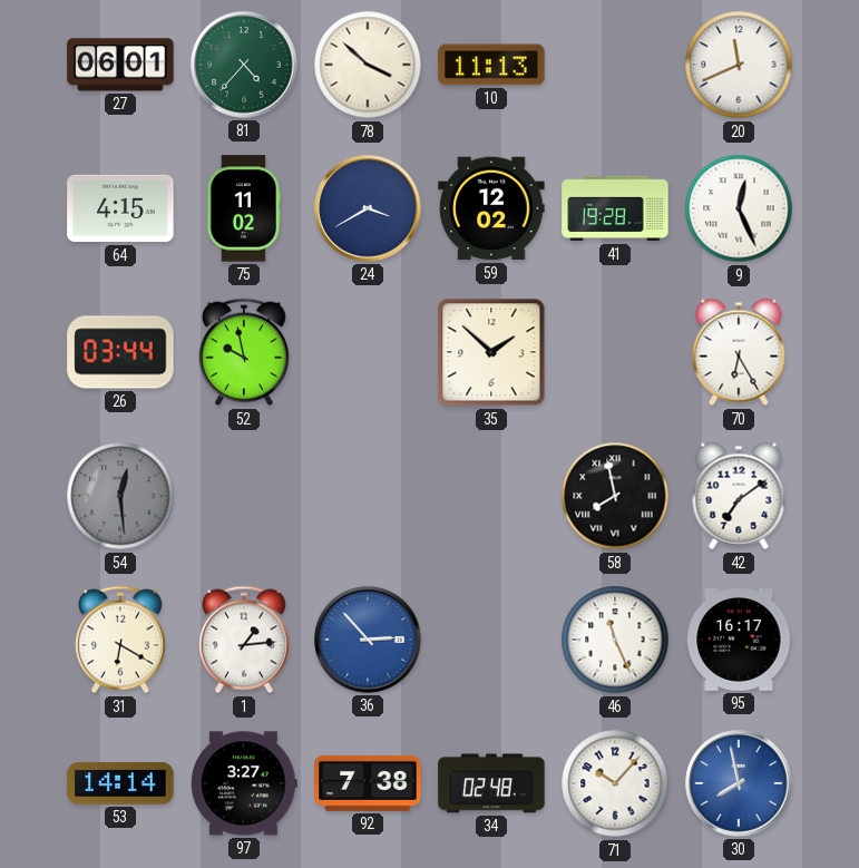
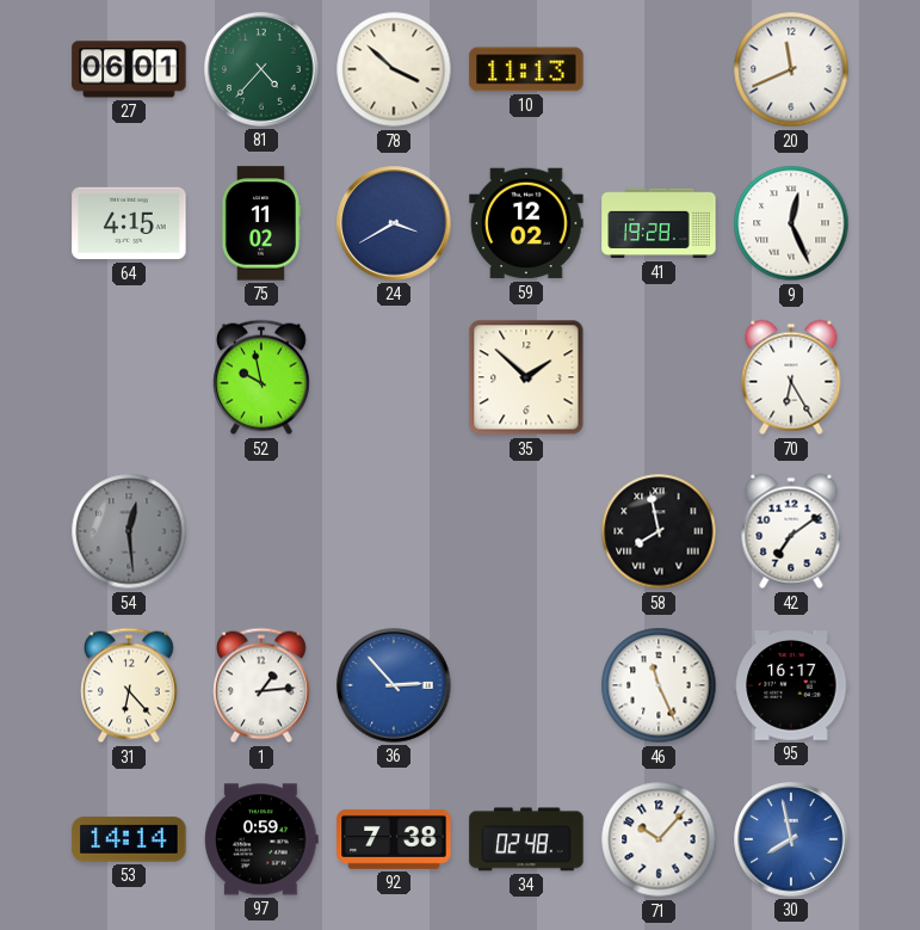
26: 03:44 -> none (120, 352)
31: 6:20 -> 6:23 (130, 685)
97: 3:27 -> 0:59 (261, 839)
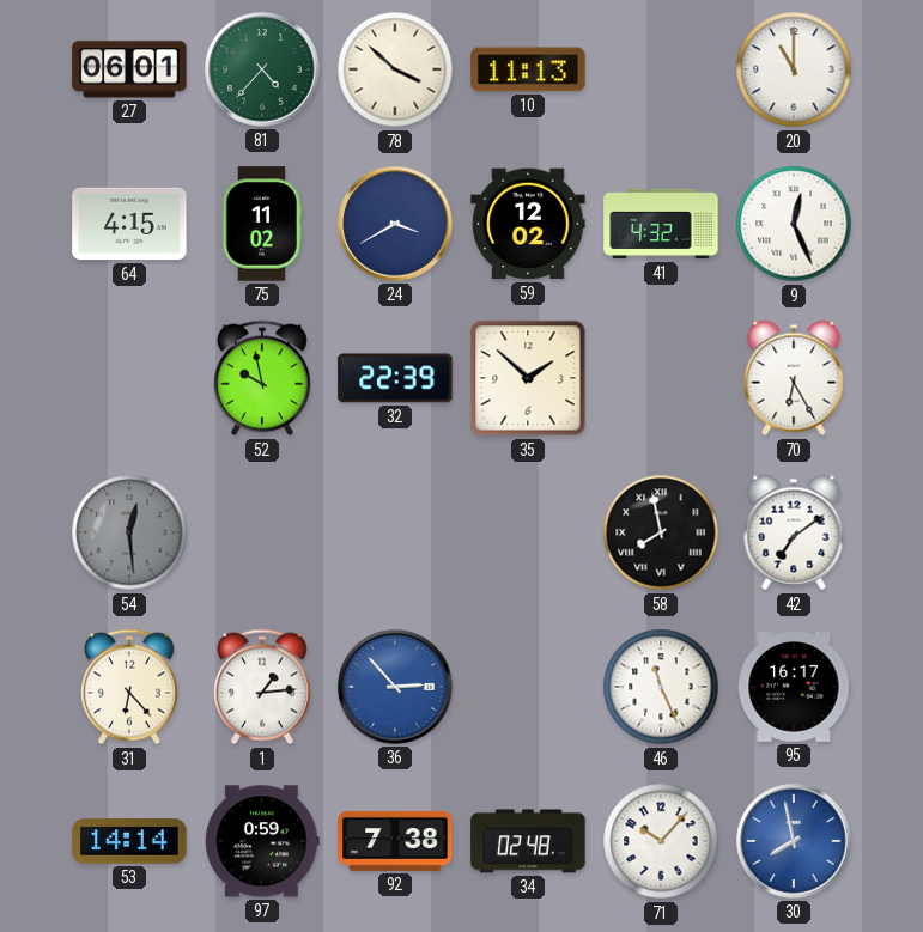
20: 11:41 -> 11:00 (794, 69)
41: 19:28 -> 4:32 (661, 224)
32: none -> 22:39 (395, 378)
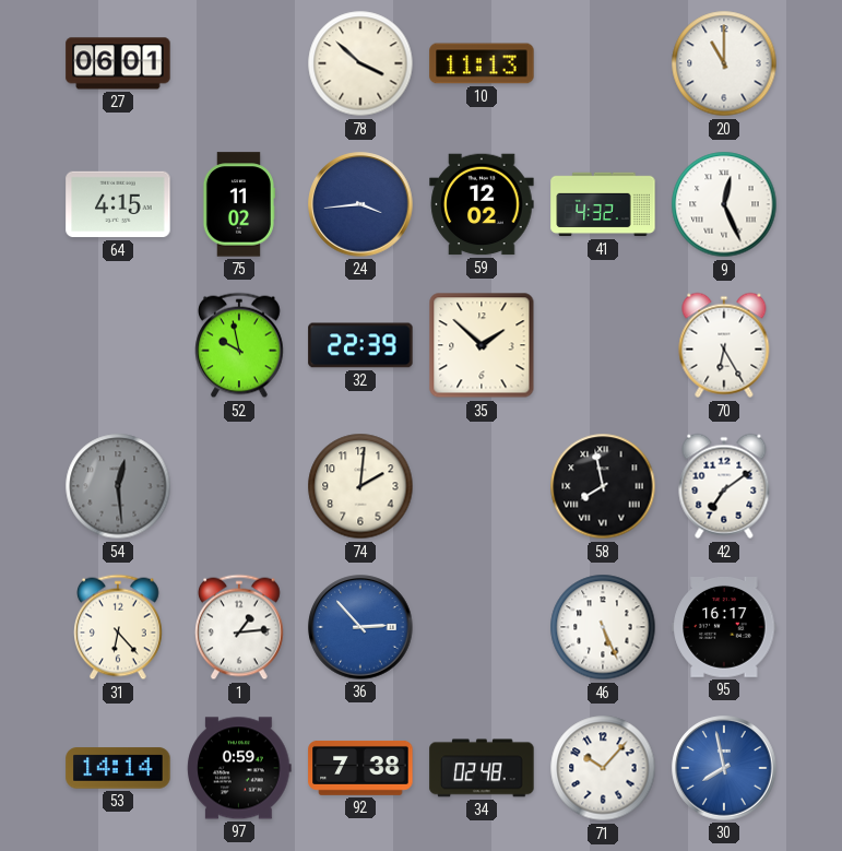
81: 4:37 -> none (262, 69)
24: 3:40 -> 3:44 (360, 204)
74: none -> 2:01 (360, 486)
46: 11:26 -> 5:26 (603, 627)
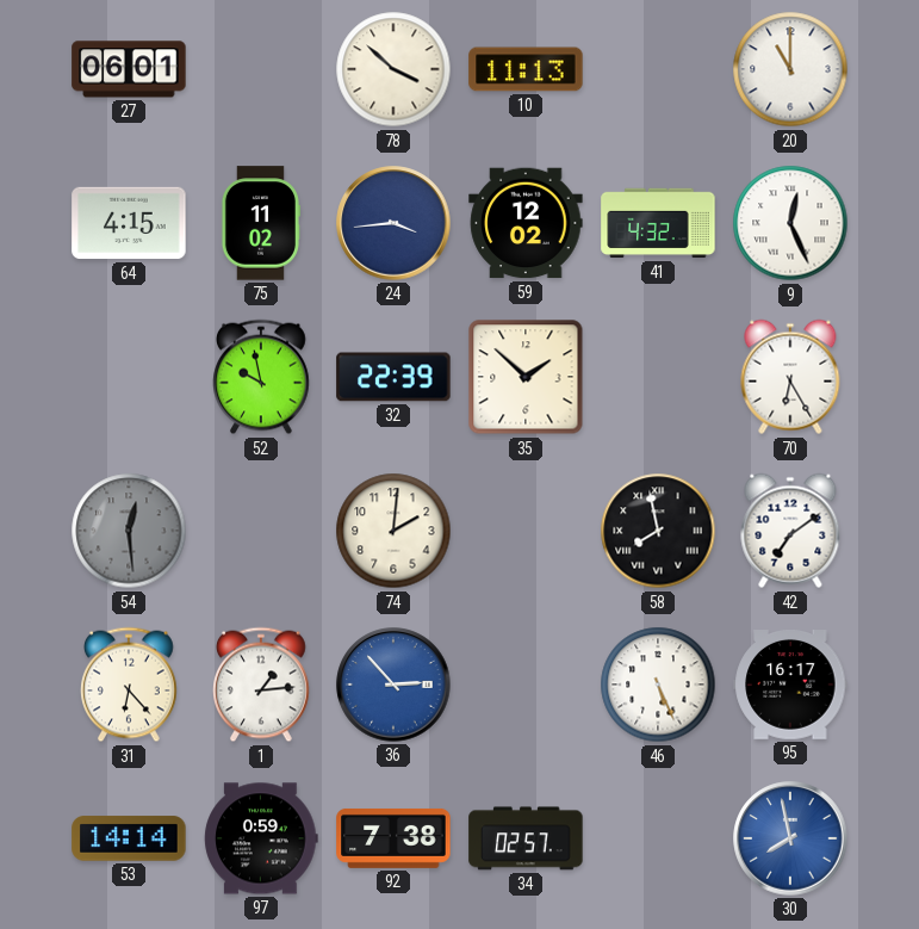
34: 02:48 -> 02:57 (526, 838)
71: 10:07 -> none (603, 768)
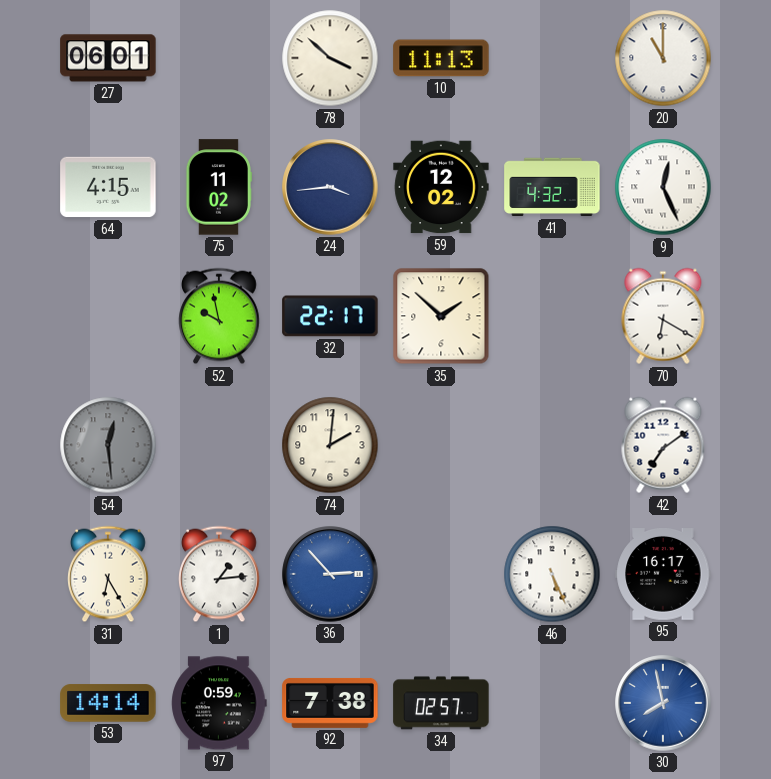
32: 22:39 -> 22:17 (330, 316)
70: 6:25 -> 6:20 (663, 316)
58: 7:58 -> none (658, 531)
31: 6:23 -> 6:25 (109, 574)
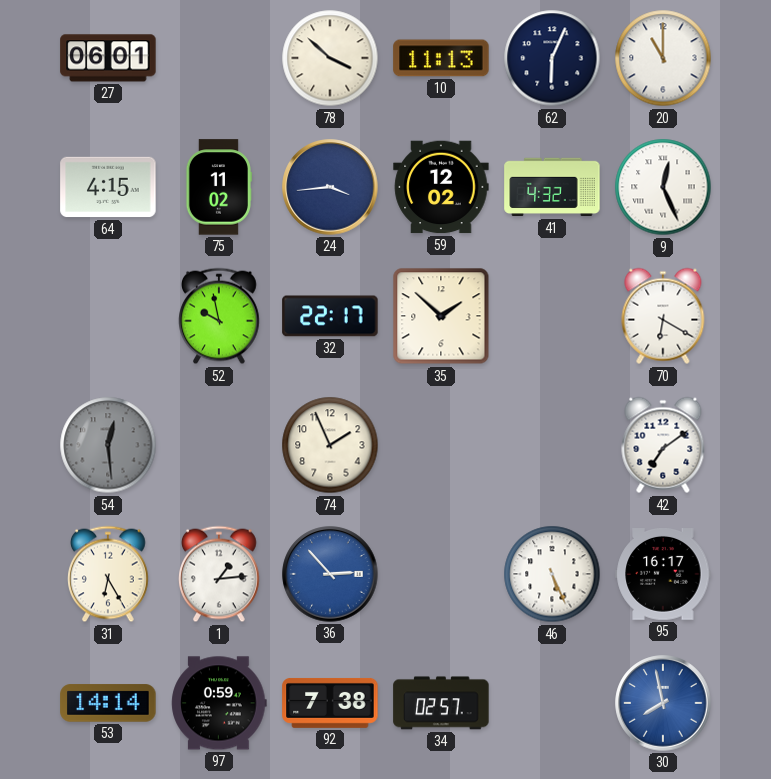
62: none -> 6:04 (552, 58)
74: 2:01 -> 1:56 (330, 445)
